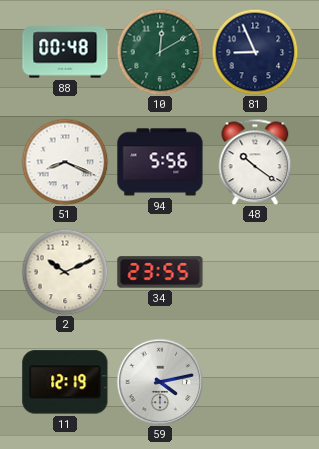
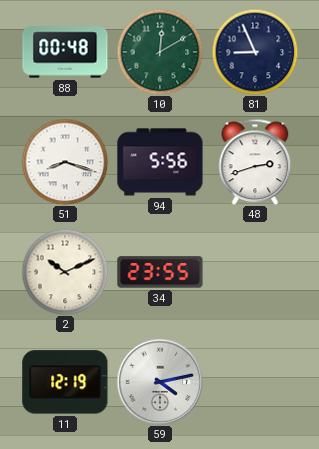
51: 8:19 -> 8:18 (65, 162)
48: 10:21 -> 2:42 (255, 162)
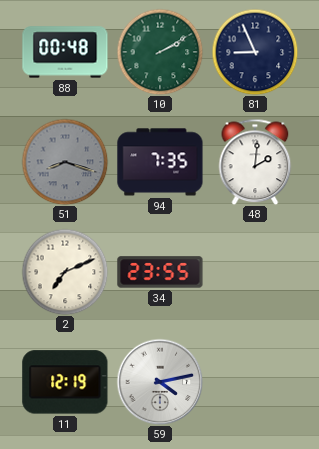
10: 12:10 -> 2:10 (160, 52)
51 dial: white -> grey (65, 162)
94: 5:56 -> 7:35 (160, 162)
48: 2:42 -> 2:01 (255, 162)
2: 10:11 -> 7:11 (65, 272)
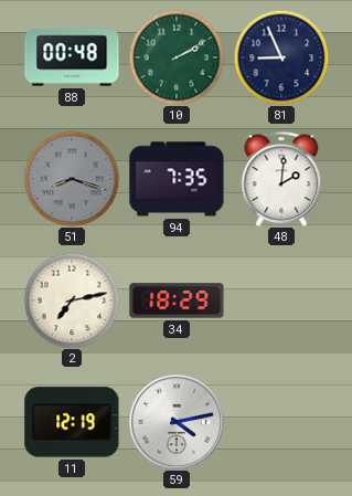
2: 7:11 -> 7:13 (72, 300)
34: 23:55 -> 18:29 (177, 300)
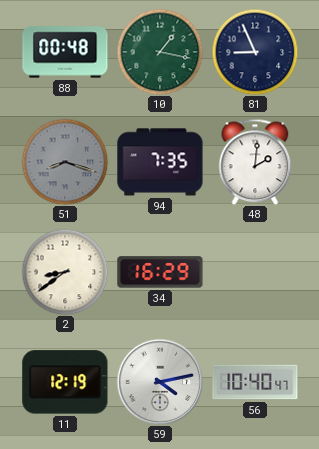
10: 2:10 -> 1:17 (160, 52)
2: 7:13 -> 8:39 (65, 272)
34: 18:29 -> 16:29 (160, 272)
56: none -> 10:40 (255, 382)
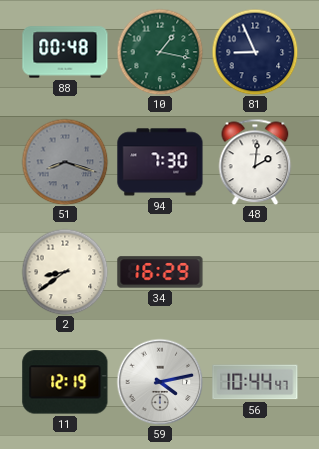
94: 7:35 -> 7:30 (160, 162)
56: 10:40 -> 10:44 (255, 382)
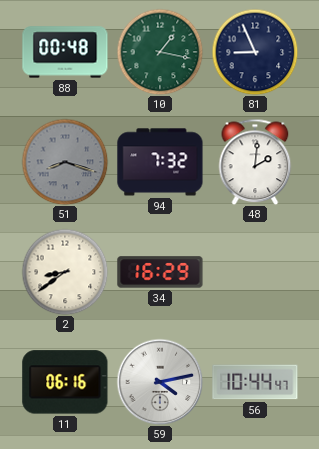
94: 7:30 -> 7:32 (160, 162)
11: 12:19 -> 06:16 (65, 382)
